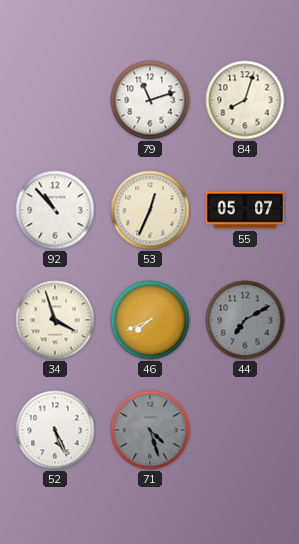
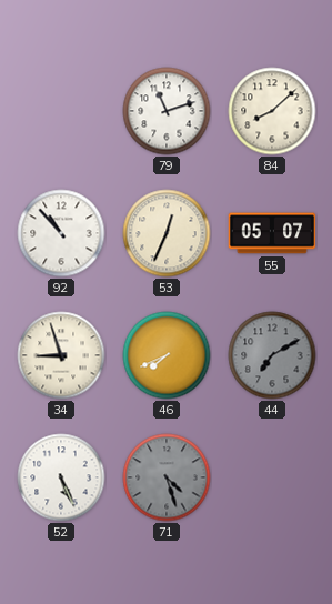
84: 8:03 -> 8:08 (272, 111)
34: 3:57 -> 8:57 (61, 355)
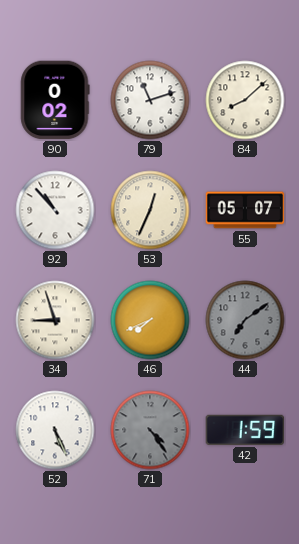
90: none -> 0:02 (55, 100)
44: 7:10 -> 7:09 (245, 320)
71: 4:27 -> 4:24 (150, 430)
42: none -> 1:59 (245, 430)
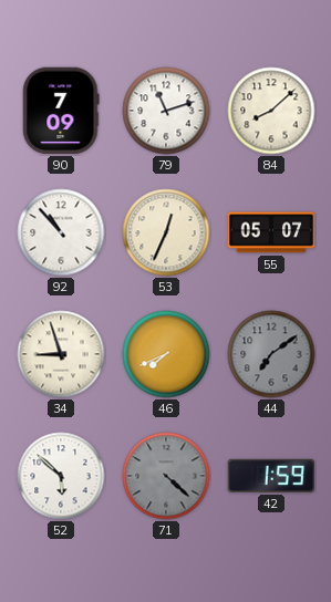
90: 0:02 -> 7:09 (61, 111)
52: 5:26 -> 5:52 (61, 476)
71: 4:24 -> 4:22 (166, 476)
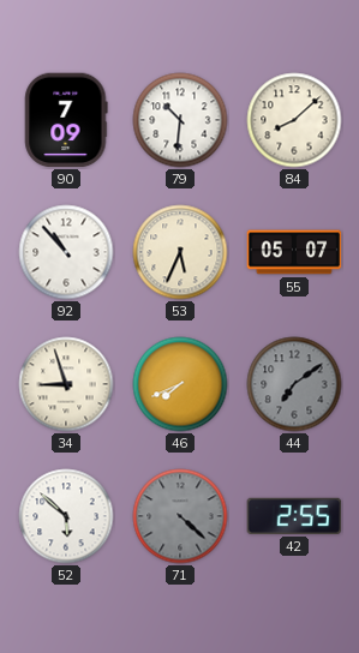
79: 11:12 -> 10:31 (180, 120)
53: 12:34 -> 5:34 (180, 252)
42: 1:59 -> 2:55 (294, 516)
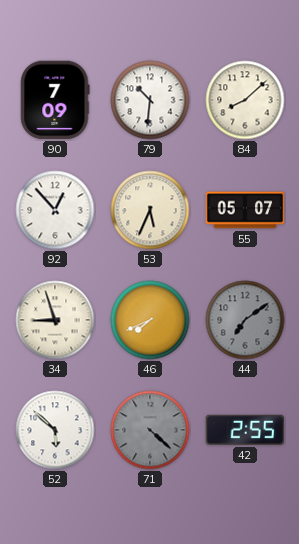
92: 10:53 -> 12:53 (55, 210)
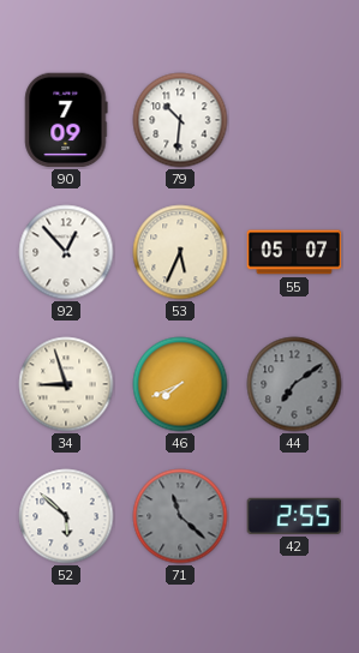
84: 8:08 -> none (245, 100)
71: 4:22 -> 11:22 (180, 516)
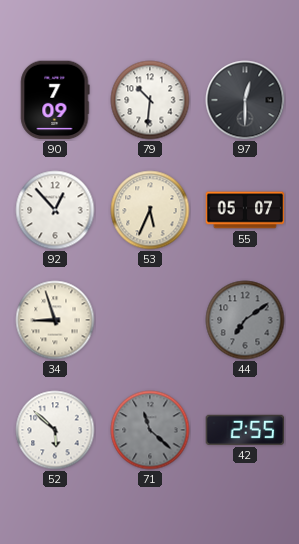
97: none -> 12:30 (245, 100)
46: 7:41 -> none (180, 384)
